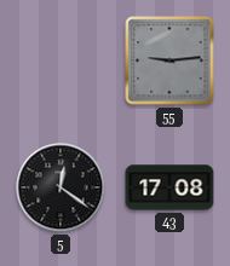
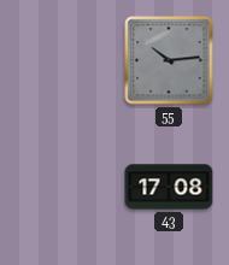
55: 9:14 -> 10:14 (169, 60)
5: 12:21 -> none (61, 187)
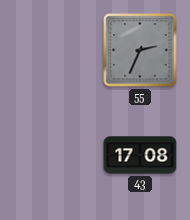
55: 10:14 -> 2:34 (140, 50)
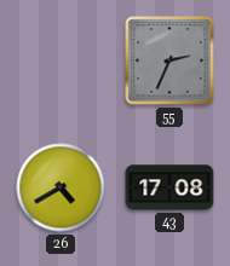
26: none -> 4:40 (61, 187)
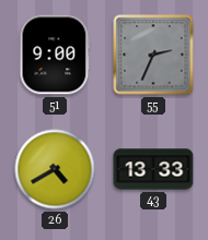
51: none -> 9:00 (55, 55)
43: 17:08 -> 13:33 (153, 169)
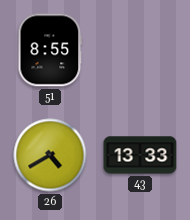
51: 9:00 -> 8:55 (50, 50)
55: 2:34 -> none (153, 55)
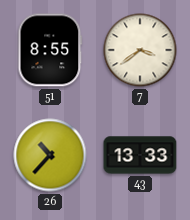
7: none -> 3:39 (140, 50)
26: 4:40 -> 10:37 (50, 155)
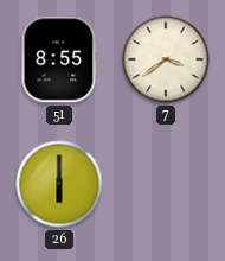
26: 10:37 -> 6:00 (59, 184)
43: 13:33 -> none (140, 155)
